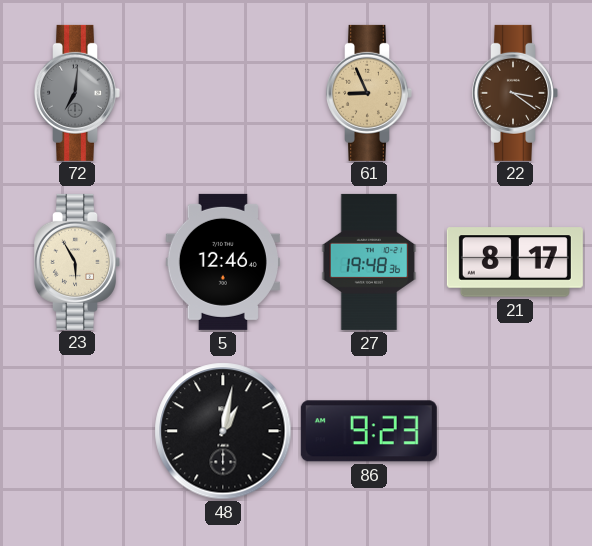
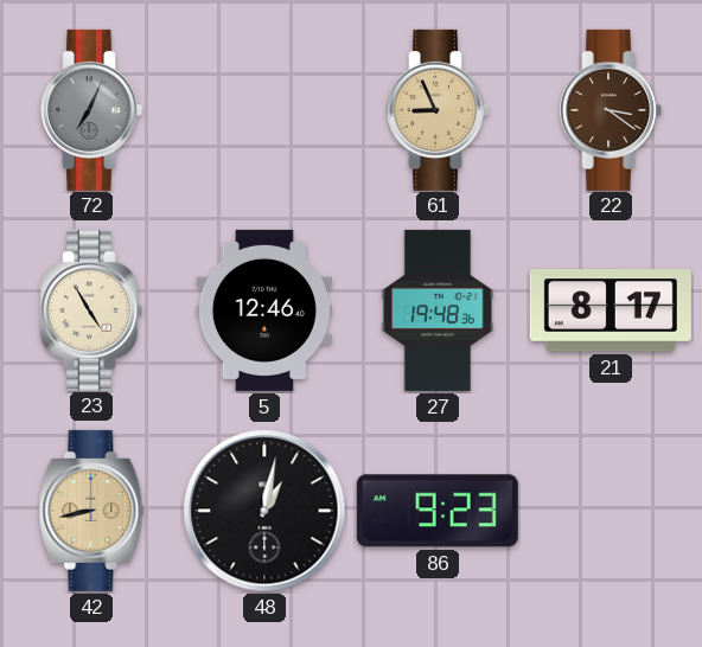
72: 7:01 -> 7:04 (91, 110)
23: 5:55 -> 4:55 (91, 310)
42: none -> 8:43 (91, 511)
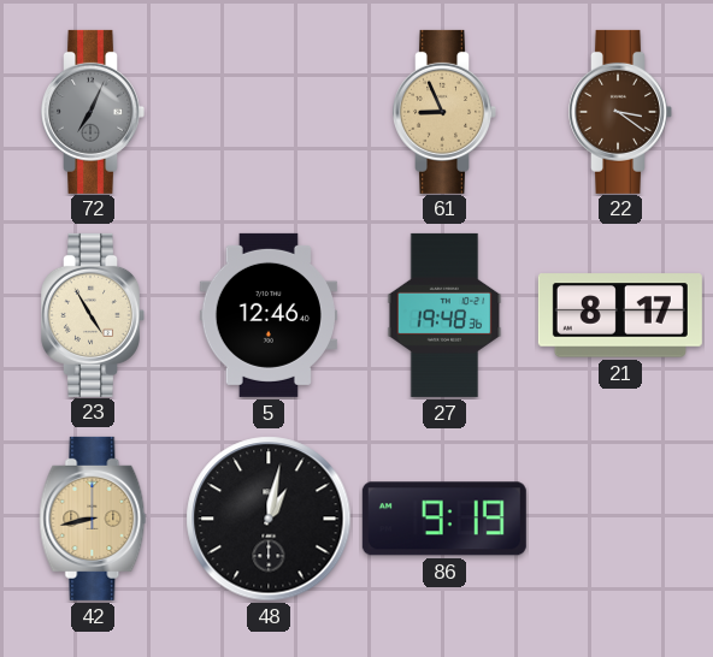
86: 9:23 -> 9:19 (444, 519)
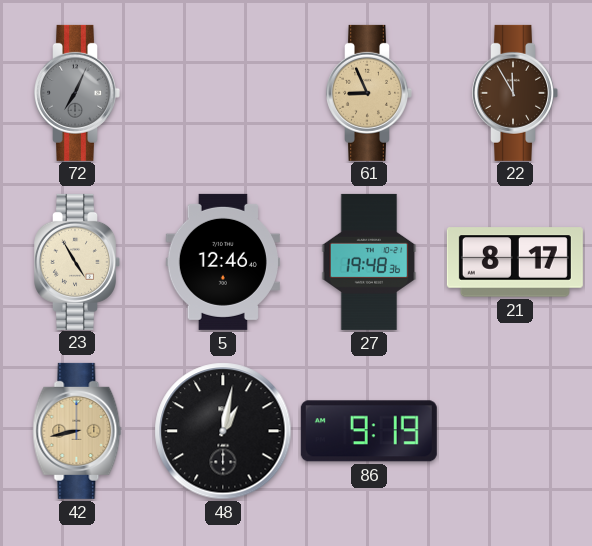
22: 3:21 -> 11:55 (515, 93)
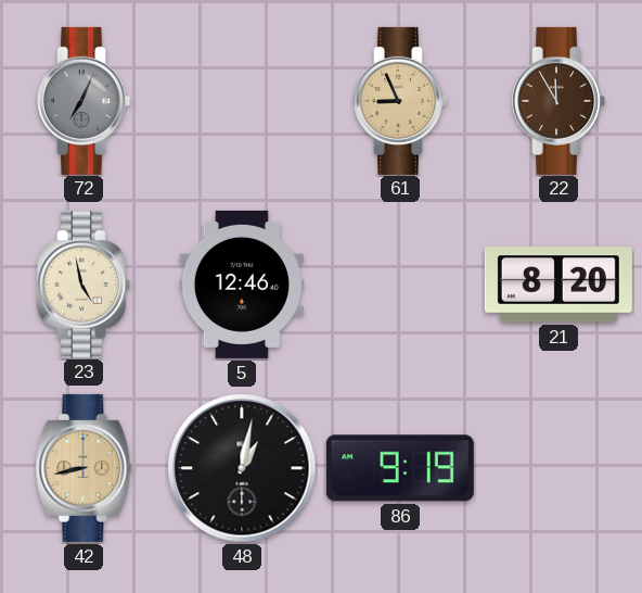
23: 4:55 -> 4:58 (84, 285)
27: 19:48 -> none (369, 262)
21: 8:17 -> 8:20 (558, 285)
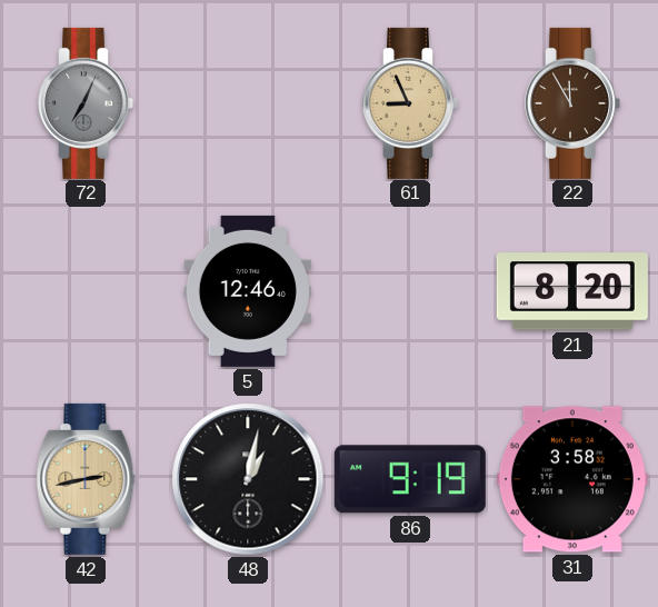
23: 4:58 -> none (84, 285)
42: 8:43 -> 2:43 (86, 479)
31: none -> 3:58 (572, 479)
